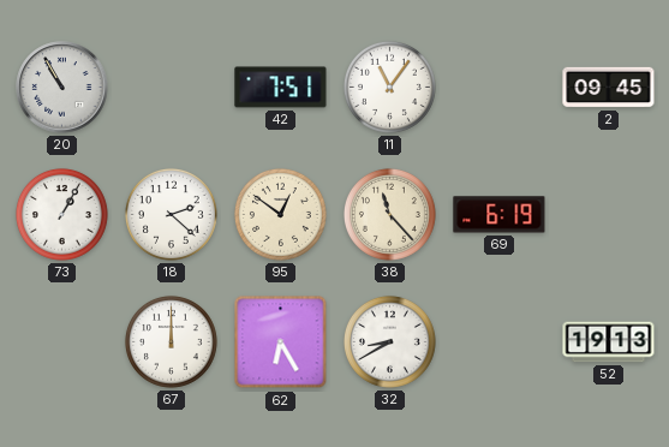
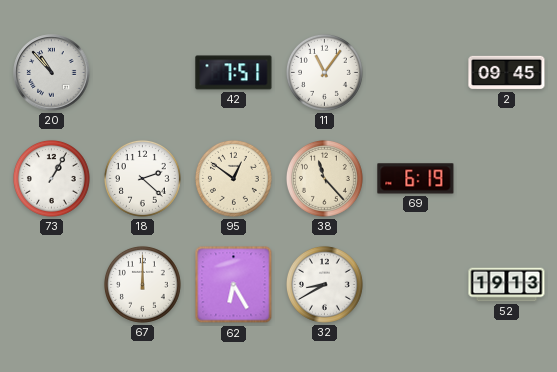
20: 10:55 -> 10:53 (52, 73)
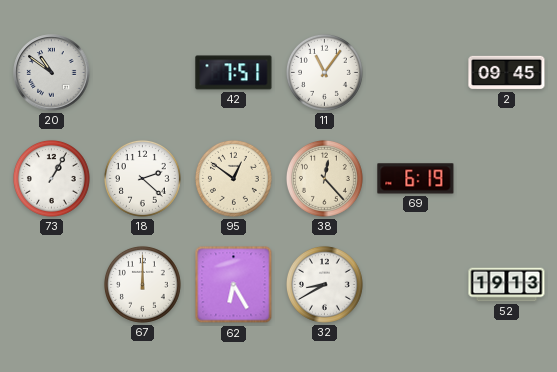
20: 10:53 -> 10:51 (52, 73)
38: 11:23 -> 12:23 (324, 178)
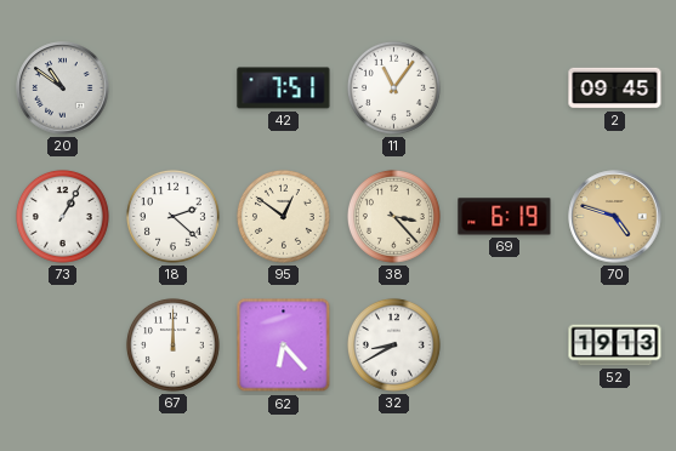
38: 12:23 -> 3:23 (393, 216)
70: none -> 4:48 (615, 217)
62: 6:25 -> 6:23 (284, 346)
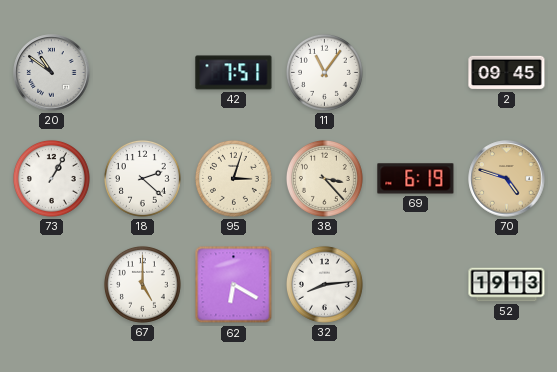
95: 12:51 -> 3:03 (233, 178)
67: 12:00 -> 5:00 (142, 284)
62: 6:23 -> 6:20 (234, 285)
32: 8:40 -> 8:14 (324, 284)
